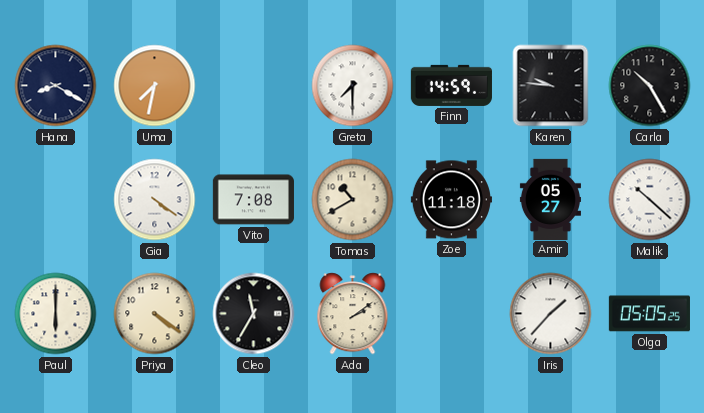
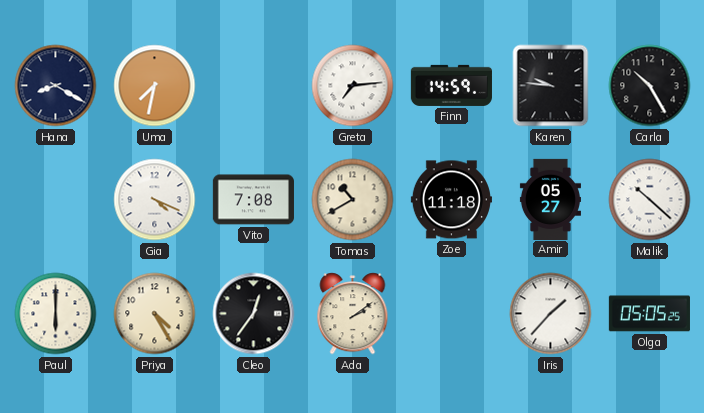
Greta: 7:30 -> 7:14 (353, 86)
Gia: 4:21 -> 4:19 (155, 200)
Priya: 4:21 -> 4:25 (155, 314)
Cleo: 11:35 -> 12:36 (254, 314)
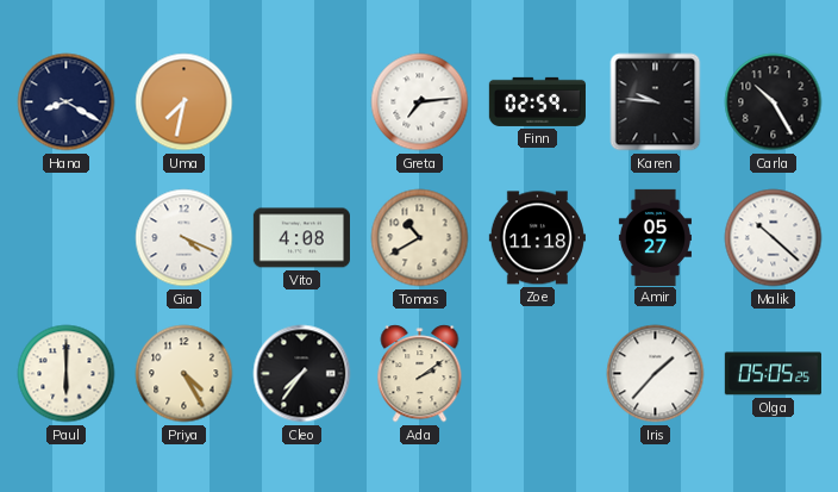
Finn: 14:59 -> 02:59 (537, 101)
Vito: 7:08 -> 4:08 (301, 238)
Cleo: 12:36 -> 7:36 (302, 374)
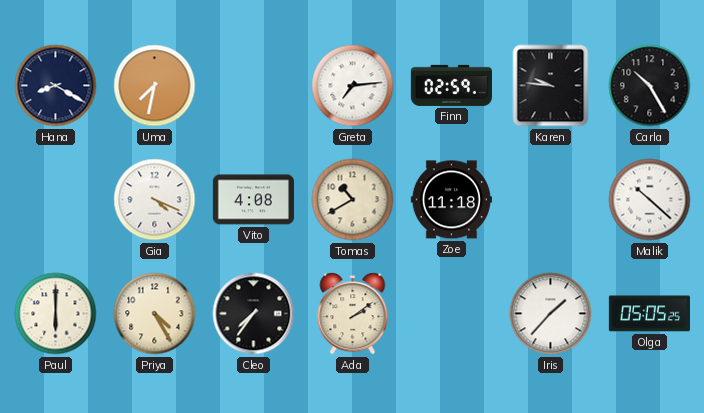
Amir: 05:27 -> none (655, 237)
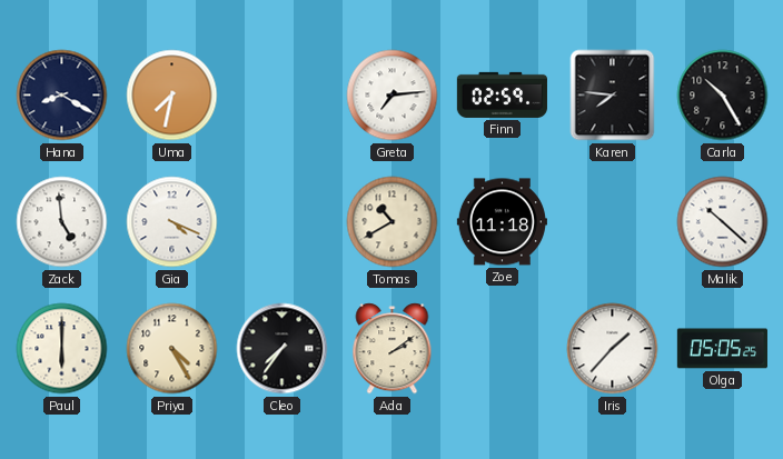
Karen: 9:46 -> 7:46 (613, 96)
Zack: none -> 4:59 (62, 222)
Vito: 4:08 -> none (253, 200)
